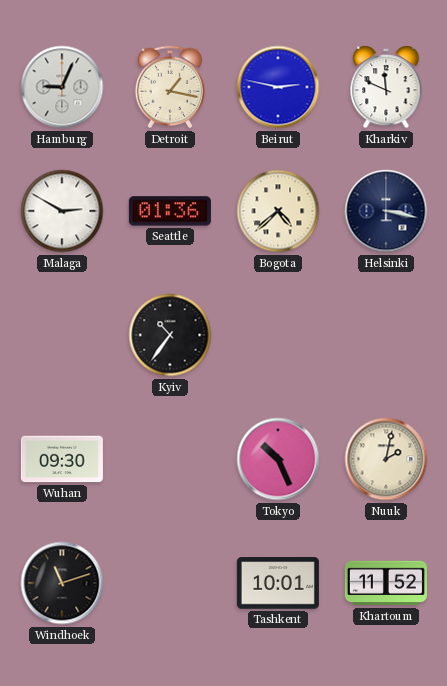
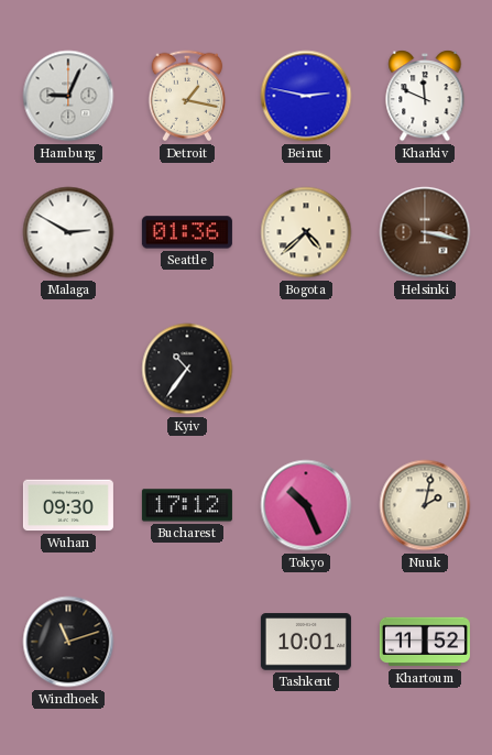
Helsinki dial: navy -> brown (425, 232)
Bucharest: none -> 17:12 (187, 505)
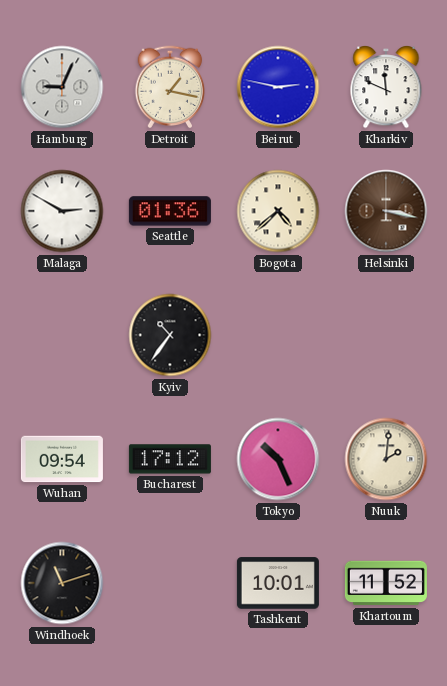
Wuhan: 09:30 -> 09:54 (62, 459)
Nuuk: 2:02 -> 2:01 (386, 459)
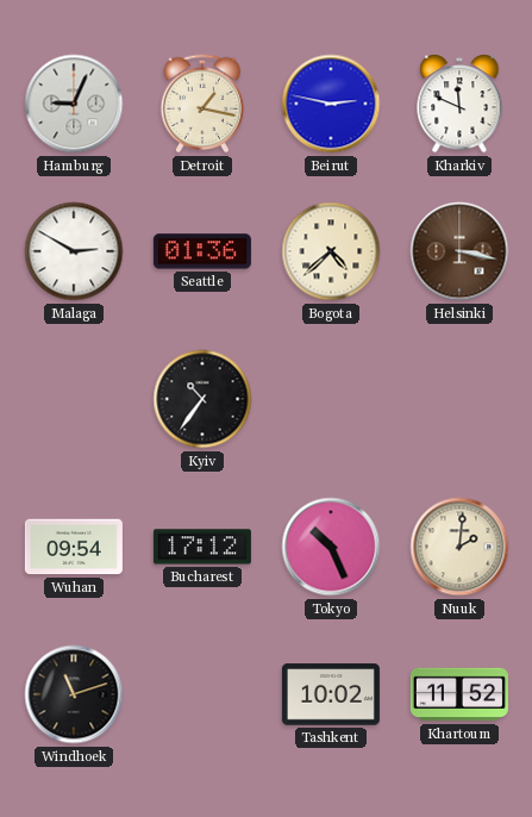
Tashkent: 10:01 -> 10:02 (331, 694)
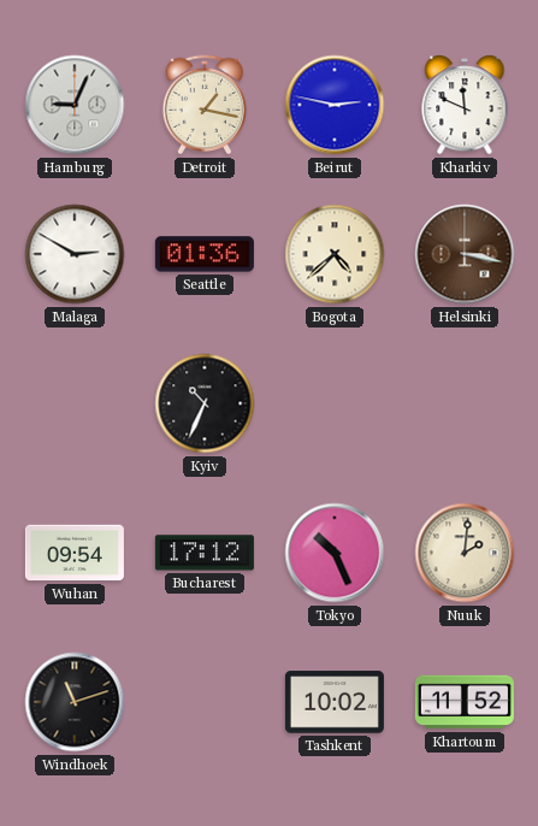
Kyiv: 10:36 -> 10:34 (205, 403)
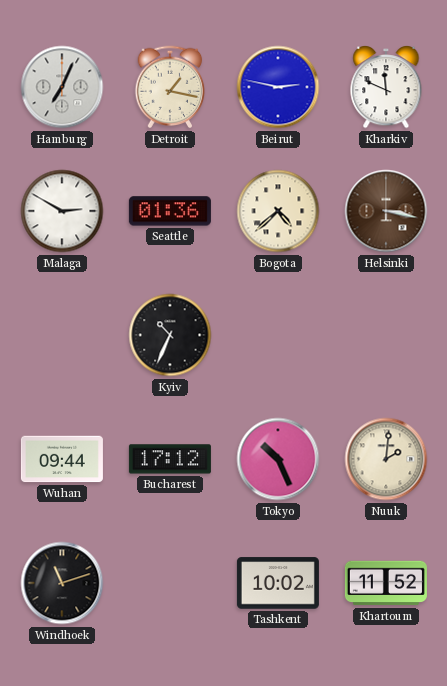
Hamburg: 9:04 -> 7:04 (62, 87)
Wuhan: 09:54 -> 09:44 (62, 459)
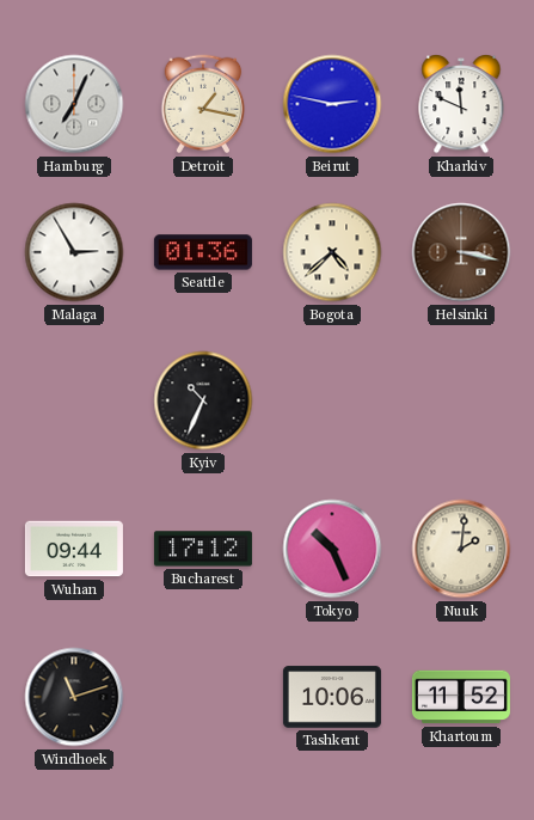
Malaga: 2:50 -> 2:55 (74, 252)
Tashkent: 10:02 -> 10:06 (332, 697)
